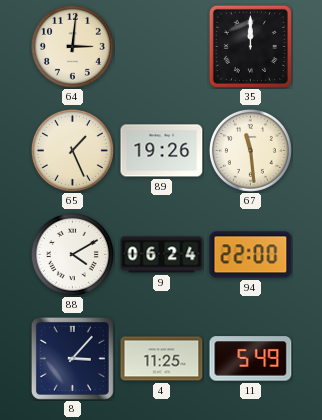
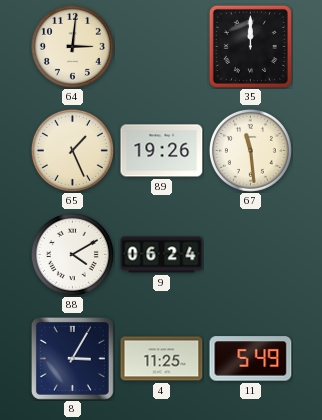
94: 22:00 -> none (251, 255)
8: 3:07 -> 3:05 (72, 358)
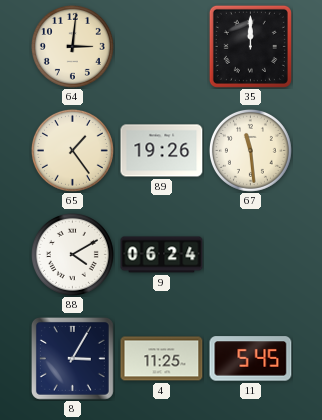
65: 1:26 -> 1:24 (72, 150)
11: 5:49 -> 5:45 (251, 359)
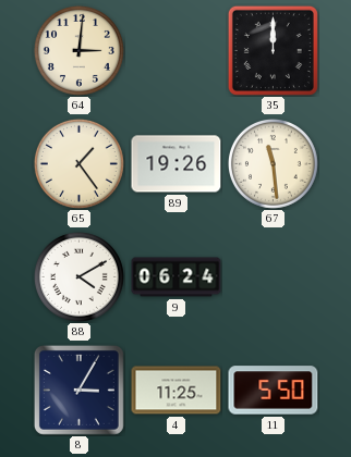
11: 5:45 -> 5:50 (274, 391)
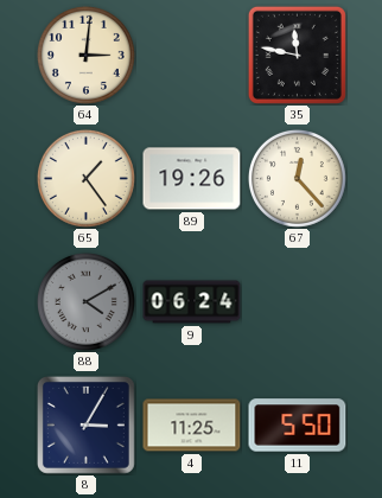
35: 12:00 -> 11:47 (297, 55)
67: 11:29 -> 12:23 (297, 178)
88 dial: white -> grey (85, 301)
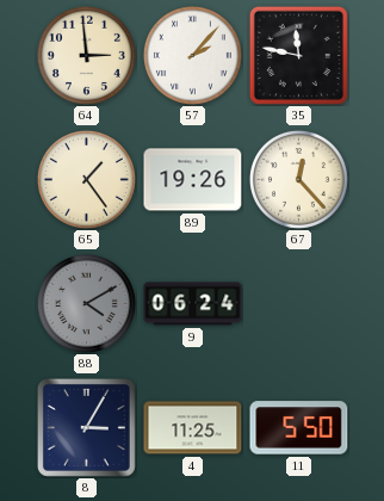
64: 3:01 -> 2:59 (86, 55)
57: none -> 2:07 (192, 55)
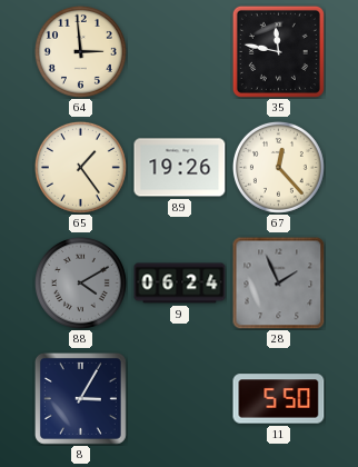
57: 2:07 -> none (192, 55)
28: none -> 1:56 (278, 282)
4: 11:25 -> none (193, 428)
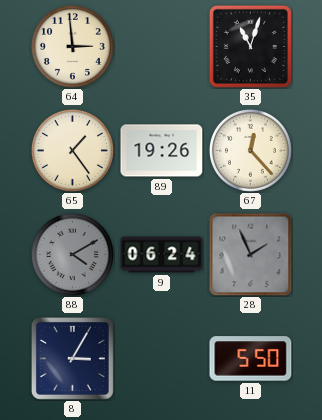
35: 11:47 -> 11:03 (250, 46)
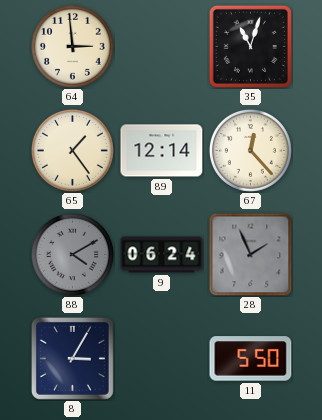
89: 19:26 -> 12:14 (162, 151)
